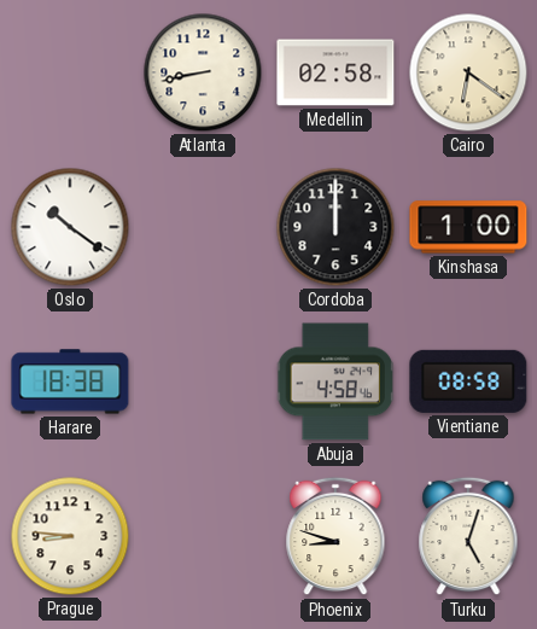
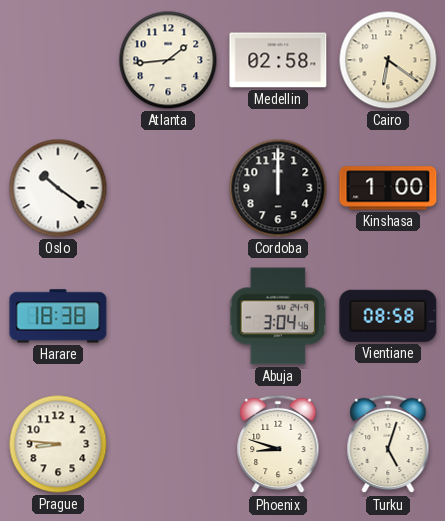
Atlanta: 8:43 -> 1:44 (168, 60)
Abuja: 4:58 -> 3:04 (277, 316)
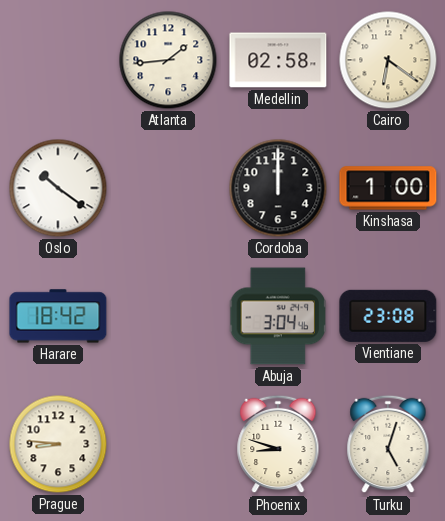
Harare: 18:38 -> 18:42 (58, 316)
Vientiane: 08:58 -> 23:08 (388, 316)
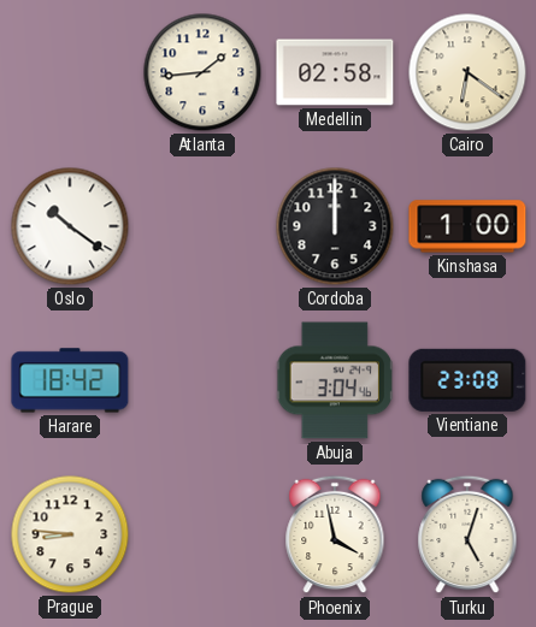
Phoenix: 8:48 -> 3:58 (335, 534)
